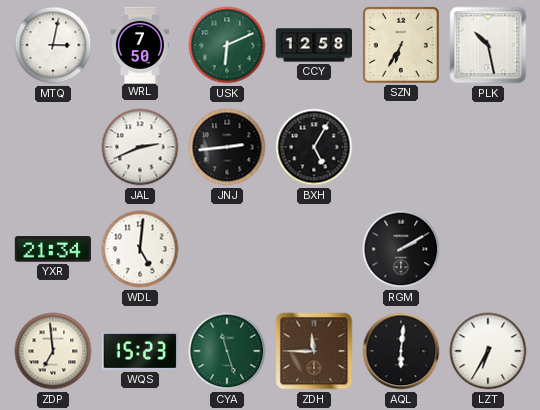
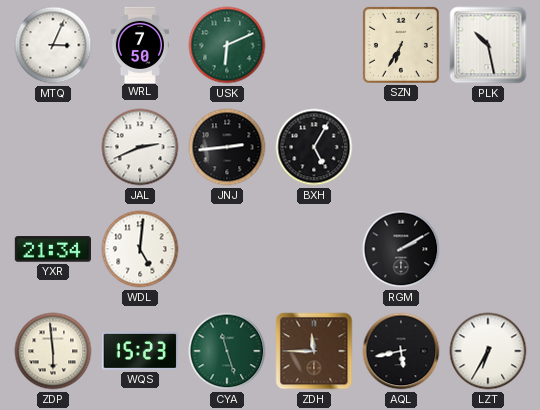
MTQ: 3:02 -> 3:04 (53, 45)
CCY: 12:58 -> none (313, 45)
ZDP: 6:59 -> 5:59 (53, 351)
AQL: 6:01 -> 5:43 (401, 351)
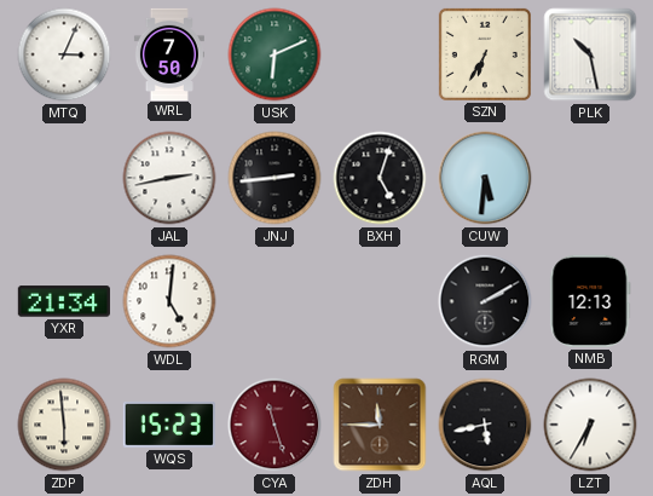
JAL: 2:41 -> 2:43 (169, 178)
BXH: 5:05 -> 5:03 (380, 178)
CUW: none -> 5:31 (485, 178)
NMB: none -> 12:13 (590, 301)
CYA dial: green -> burgundy (275, 425)
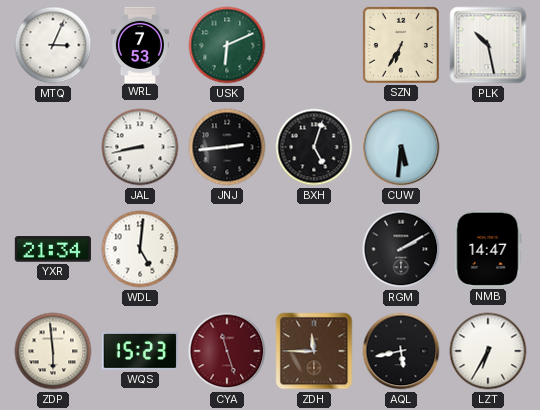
WRL: 7:50 -> 7:53 (140, 44)
JAL: 2:43 -> 8:43 (140, 147)
NMB: 12:13 -> 14:47 (488, 249)
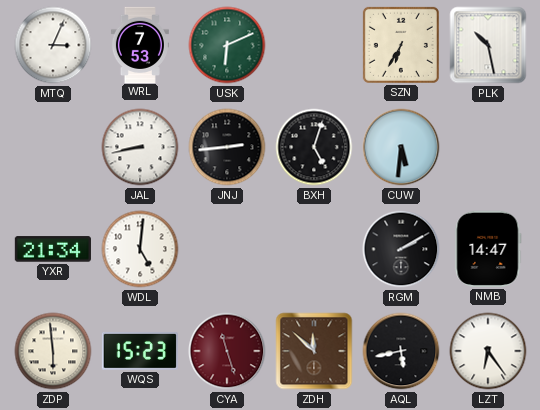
ZDH: 11:45 -> 11:52 (314, 351)
LZT: 6:35 -> 6:24 (488, 351)
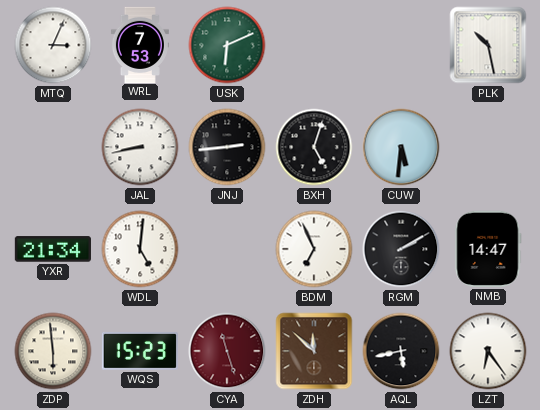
SZN: 6:35 -> none (401, 45)
BDM: none -> 6:56 (314, 249)
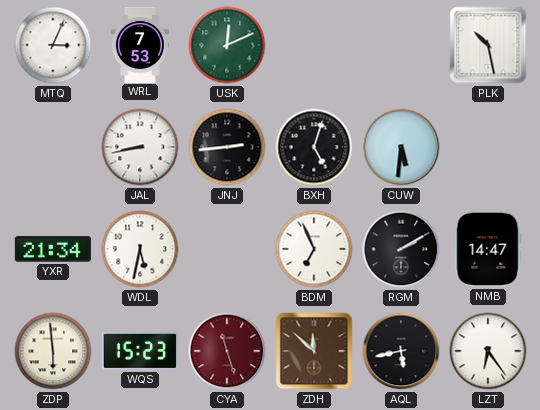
USK: 6:11 -> 12:11 (227, 45)
WDL: 5:01 -> 5:32 (140, 249)
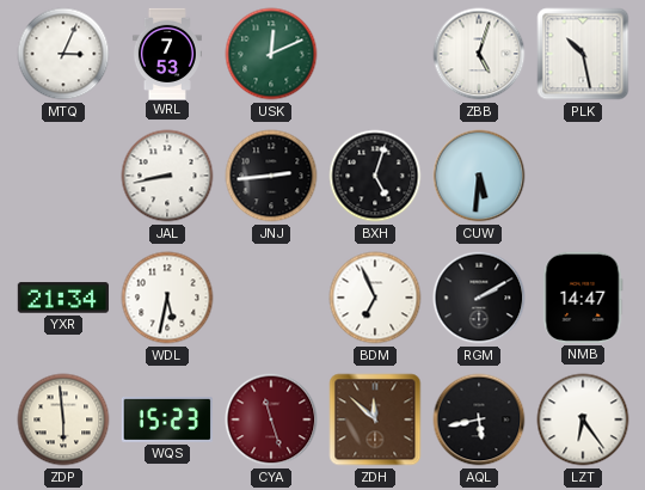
ZBB: none -> 5:03 (479, 54)
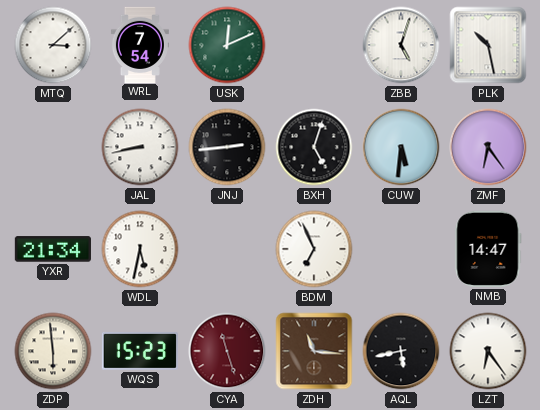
MTQ: 3:04 -> 3:08 (53, 45)
WRL: 7:53 -> 7:54 (140, 44)
ZMF: none -> 6:24 (488, 147)
RGM: 2:10 -> none (479, 298)
ZDH: 11:52 -> 11:16 (314, 351)
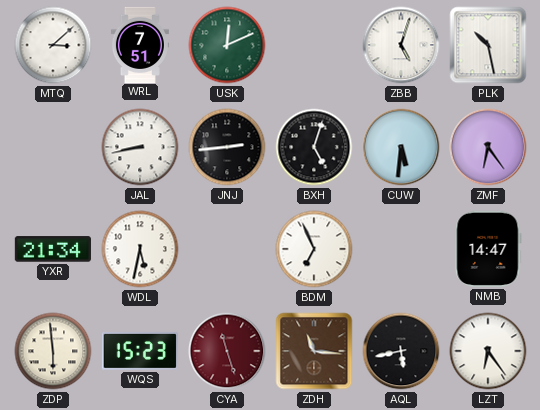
WRL: 7:54 -> 7:51 (140, 44)
